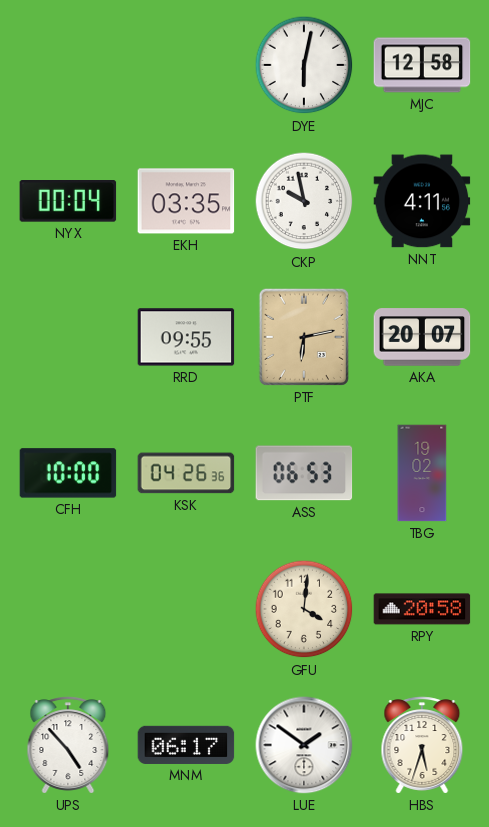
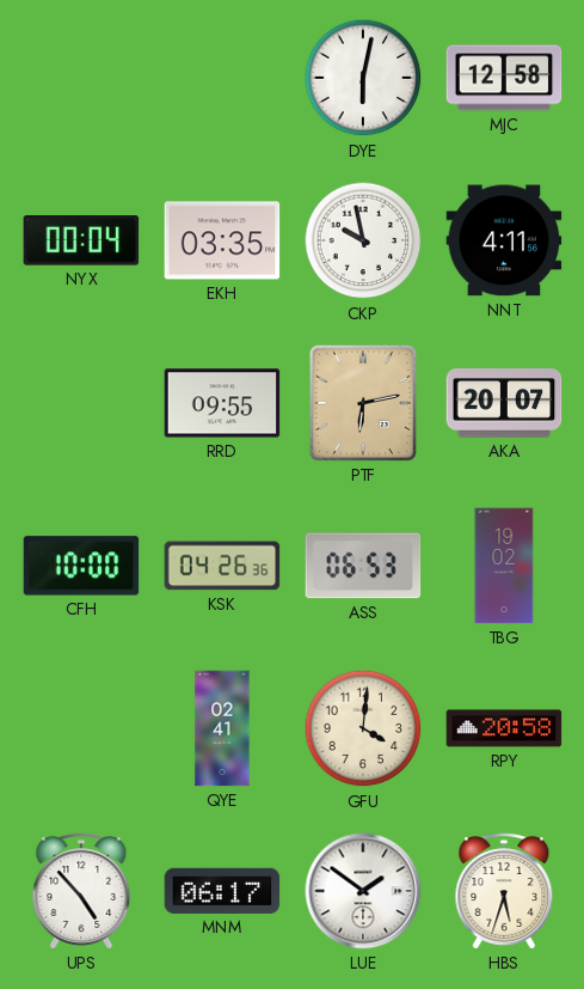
QYE: none -> 02:41 (222, 728)
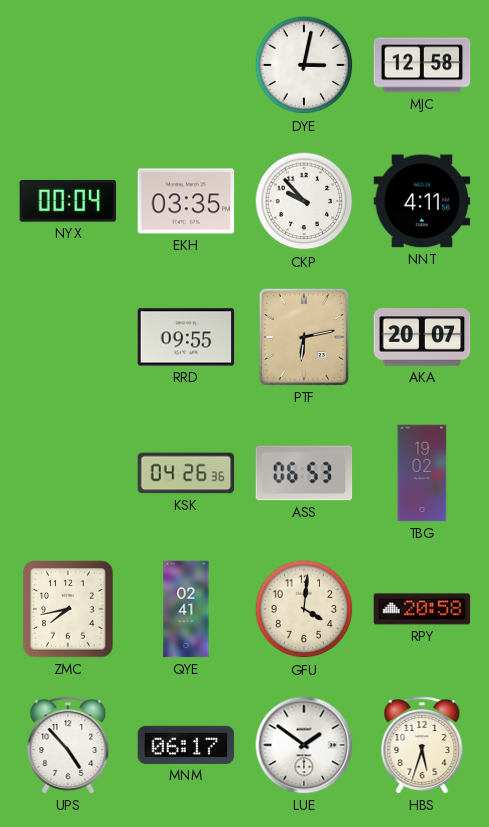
DYE: 6:02 -> 3:02 (304, 65)
CKP: 9:58 -> 9:53 (304, 201)
CFH: 10:00 -> none (81, 566)
ZMC: none -> 7:43 (68, 609)
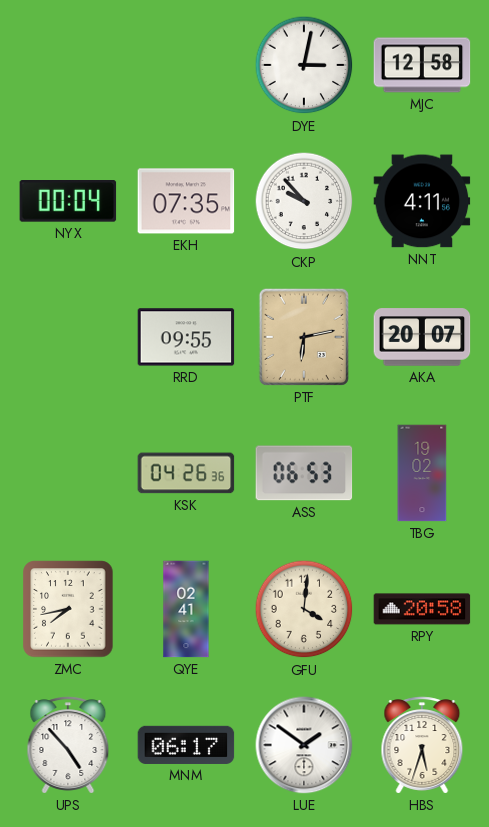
EKH: 03:35 -> 07:35 (186, 201)
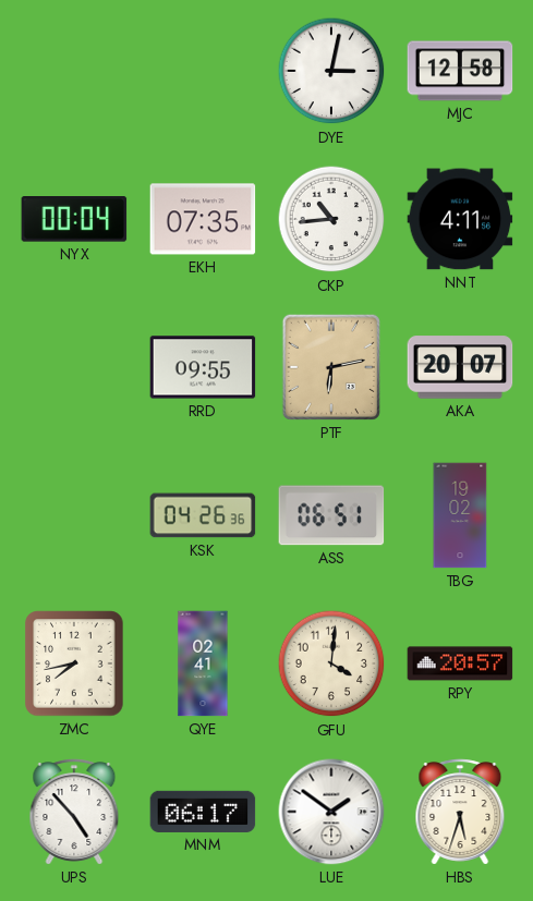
CKP: 9:53 -> 10:44 (331, 219)
ASS: 06:53 -> 06:51 (331, 515)
RPY: 20:58 -> 20:57 (460, 663)
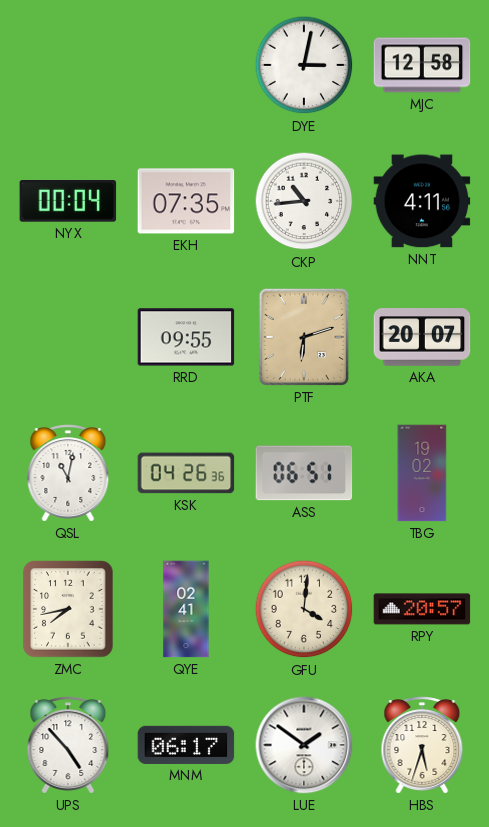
PTF: 6:13 -> 6:12 (304, 337)
QSL: none -> 11:02 (68, 473)
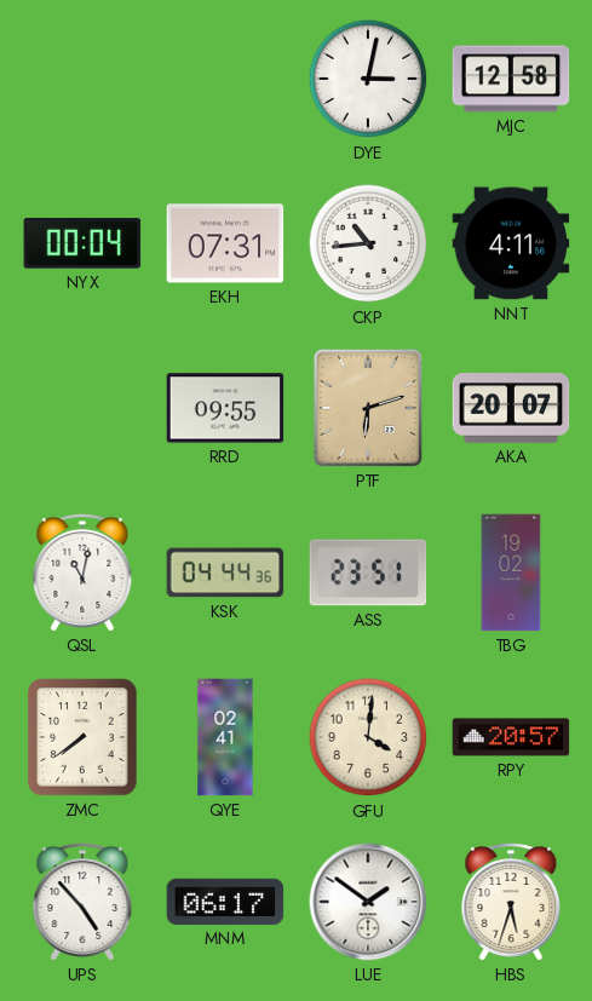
EKH: 07:35 -> 07:31 (225, 243)
KSK: 04:26 -> 04:44 (225, 573)
ASS: 06:51 -> 23:51 (368, 573)
ZMC: 7:43 -> 7:39 (82, 737)
